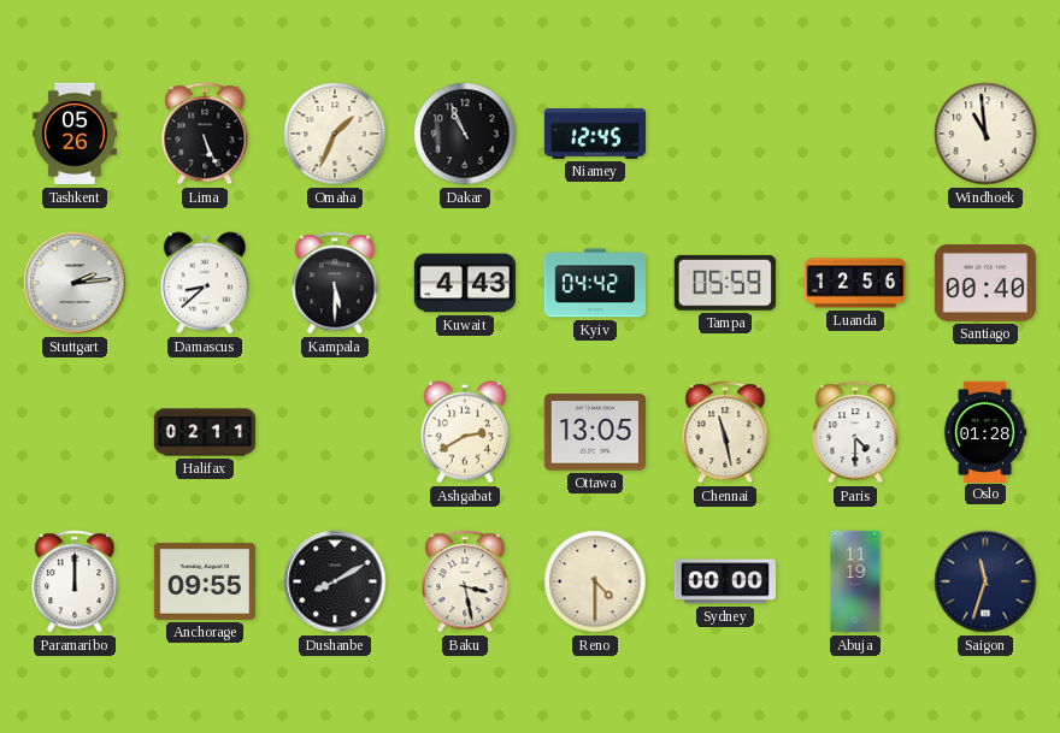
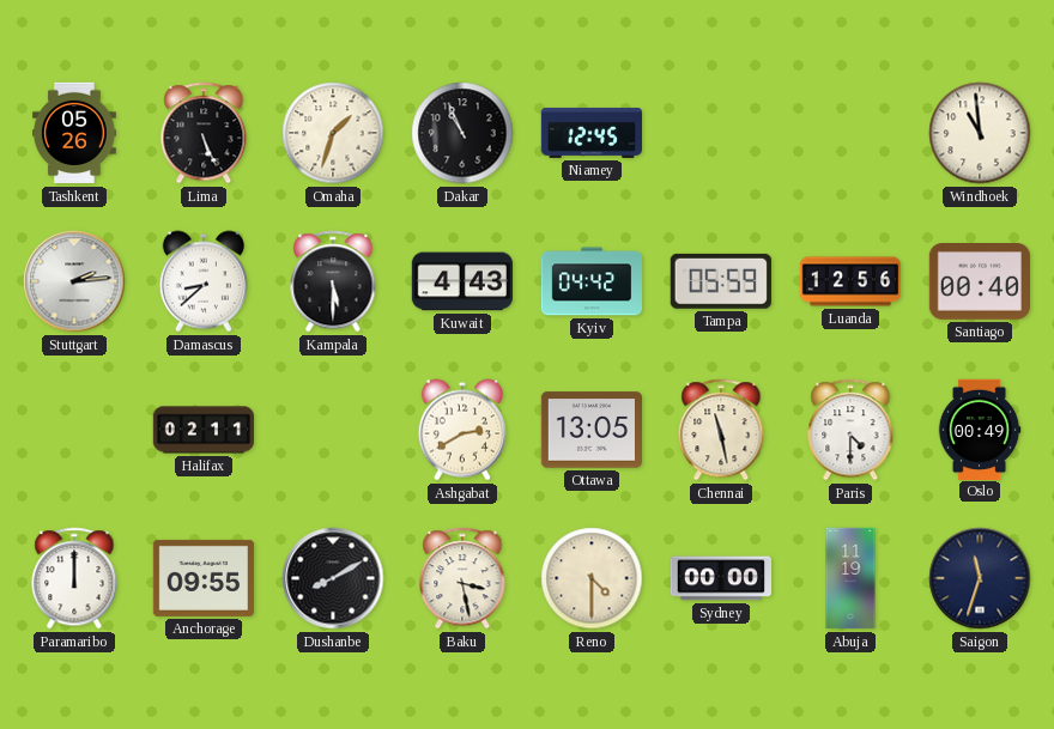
Omaha: 1:34 -> 1:33 (333, 133)
Oslo: 01:28 -> 00:49 (980, 429)
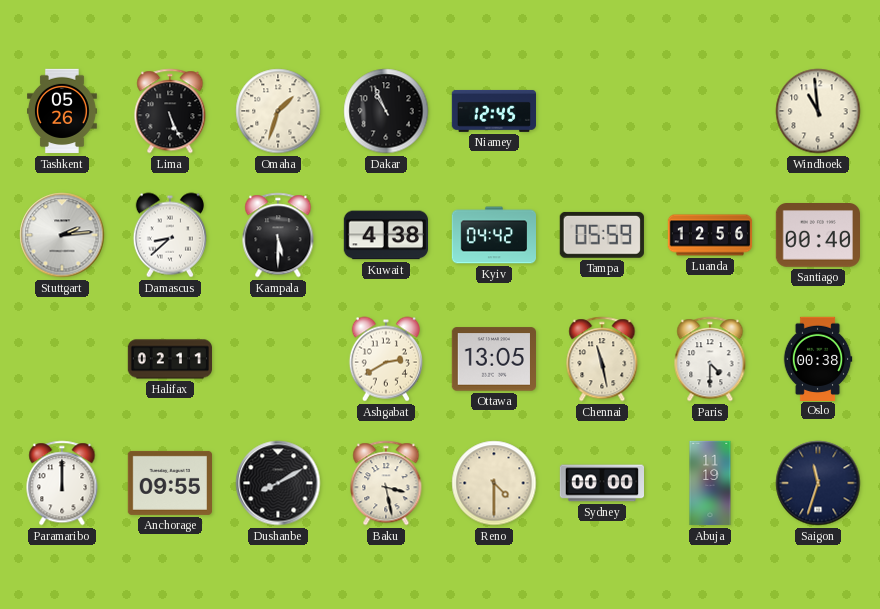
Kuwait: 4:43 -> 4:38 (385, 235)
Oslo: 00:49 -> 00:38 (818, 358)
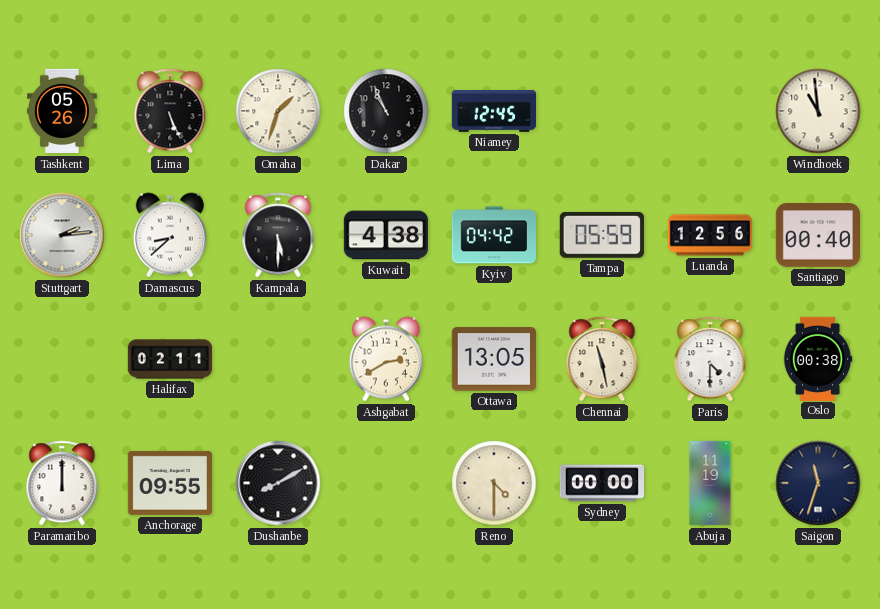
Baku: 3:28 -> none (386, 483)
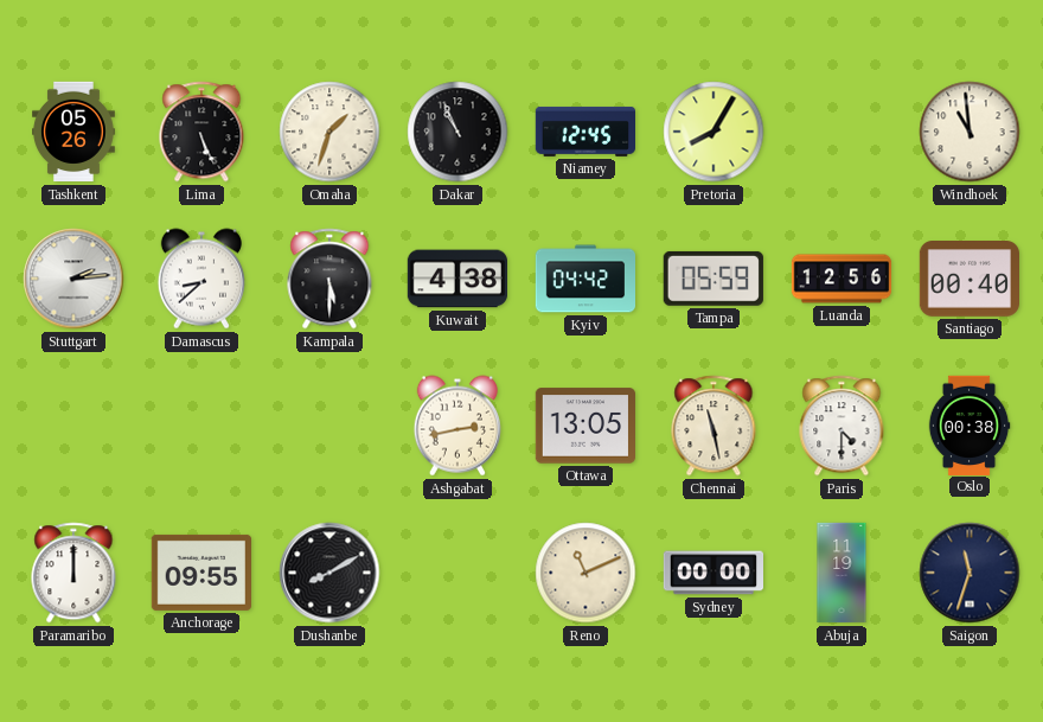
Pretoria: none -> 8:05 (714, 132)
Halifax: 02:11 -> none (169, 359)
Ashgabat: 2:40 -> 2:43 (457, 426)
Reno: 4:30 -> 11:11 (586, 573)
